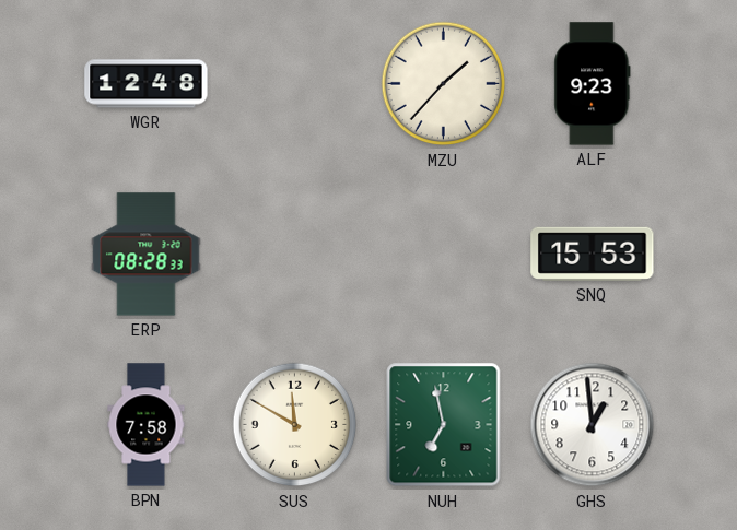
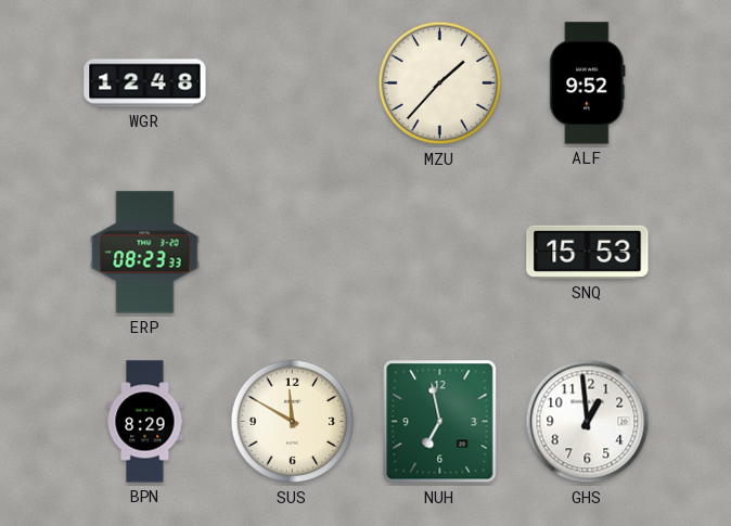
ALF: 9:23 -> 9:52 (588, 84)
ERP: 08:28 -> 08:23 (145, 253)
BPN: 7:58 -> 8:29 (145, 422)
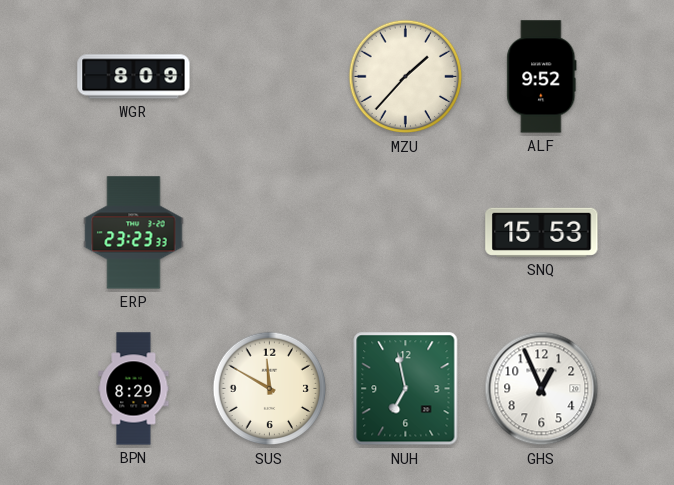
WGR: 12:48 -> 8:09 (134, 77)
ERP: 08:23 -> 23:23 (134, 233)
GHS: 12:59 -> 12:56 (542, 389)
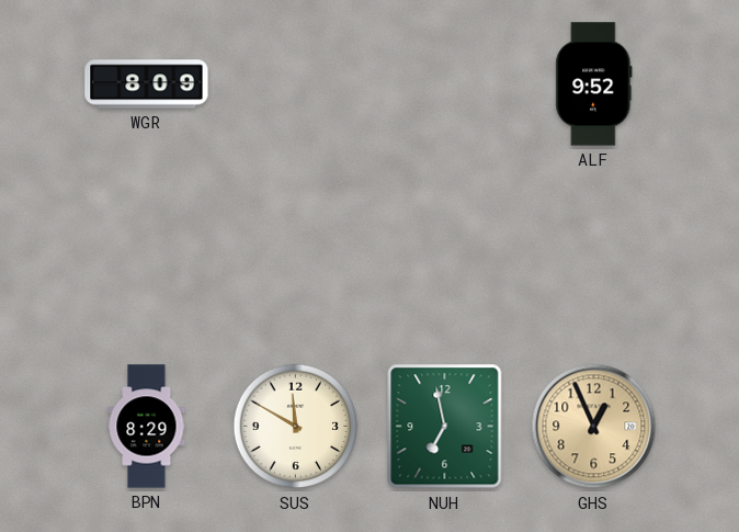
MZU: 1:37 -> none (406, 77)
ERP: 23:23 -> none (134, 233)
SNQ: 15:53 -> none (542, 232)
GHS dial: white -> champagne (594, 427)
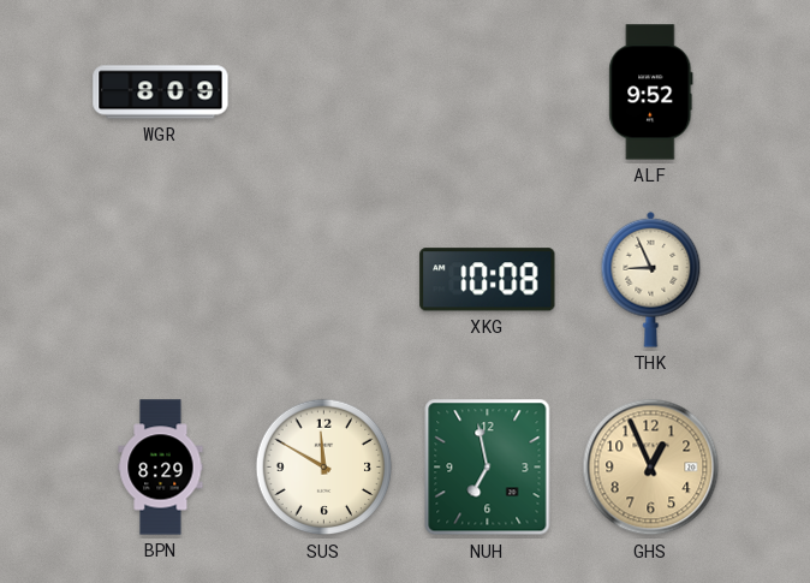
XKG: none -> 10:08 (488, 280)
THK: none -> 8:56 (651, 279)
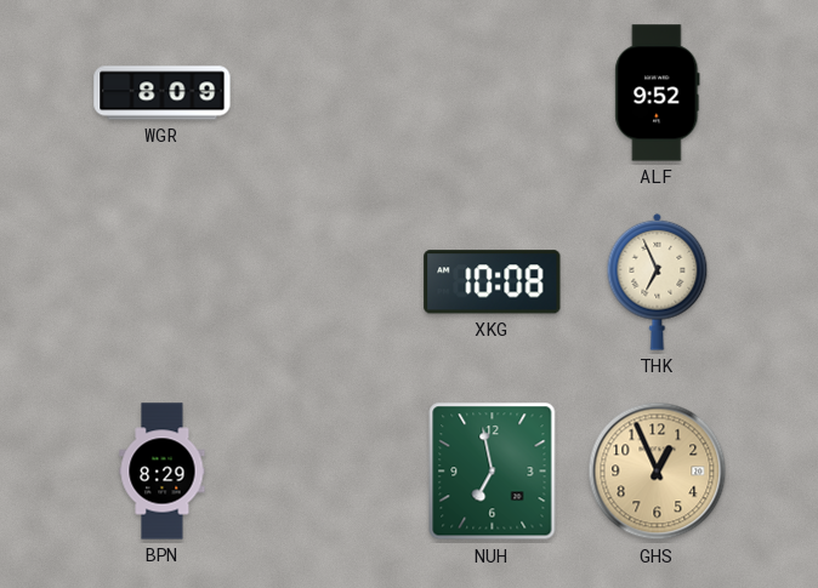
THK: 8:56 -> 6:56 (658, 281)
SUS: 11:50 -> none (324, 468)
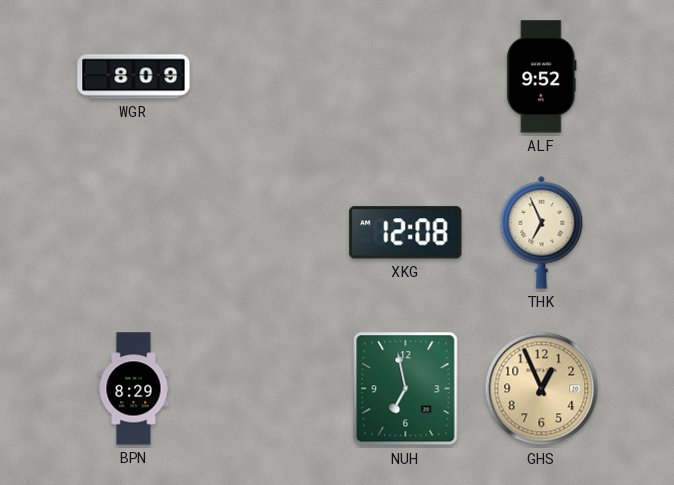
XKG: 10:08 -> 12:08 (406, 233)
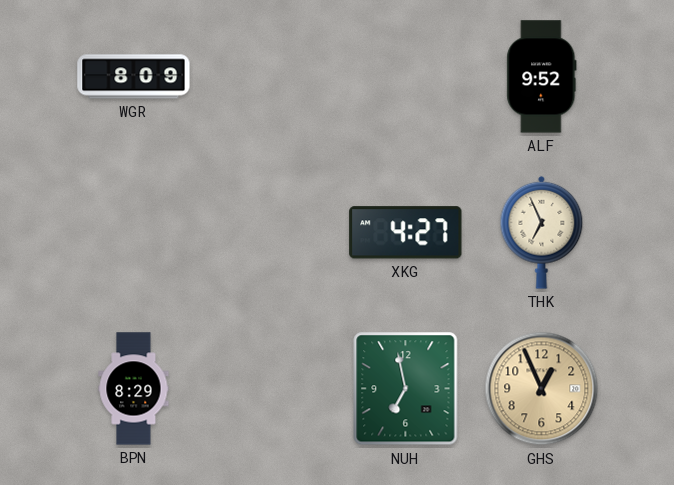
XKG: 12:08 -> 4:27 (406, 233)
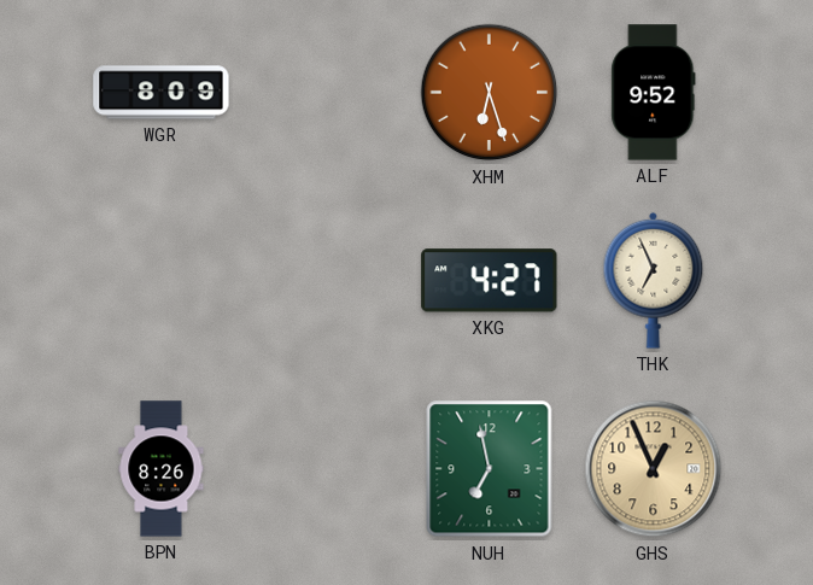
XHM: none -> 6:27 (490, 93)
BPN: 8:29 -> 8:26 (162, 469)
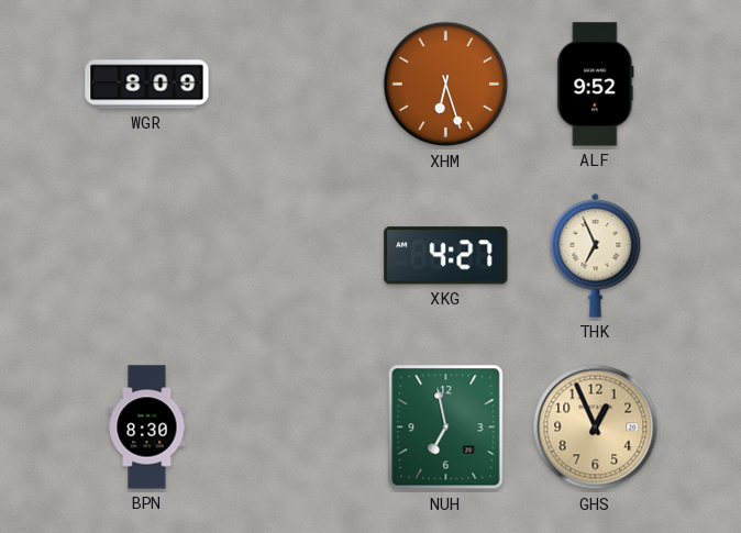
BPN: 8:26 -> 8:30 (147, 427)
